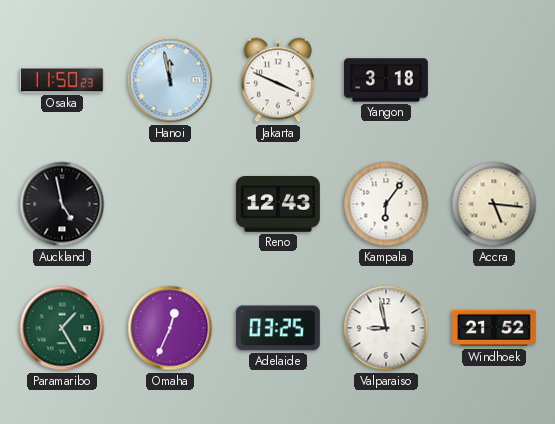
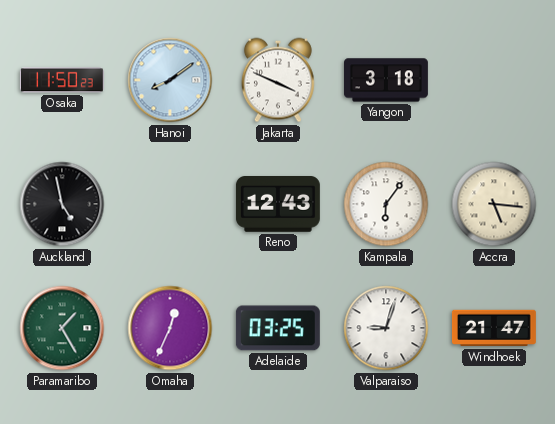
Hanoi: 11:58 -> 8:09 (170, 80)
Valparaiso: 8:58 -> 9:03 (386, 328)
Windhoek: 21:52 -> 21:47 (494, 328)
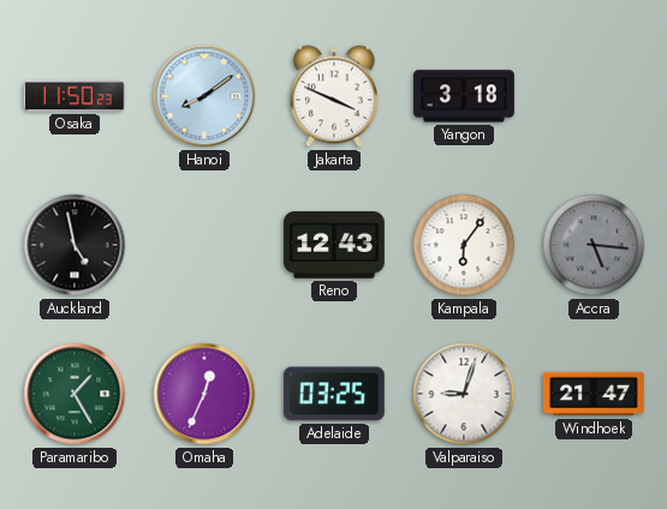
Accra dial: cream -> grey (594, 245)
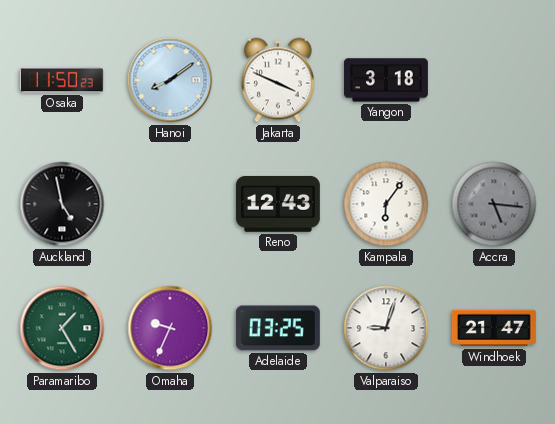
Omaha: 12:34 -> 9:34 (170, 328)
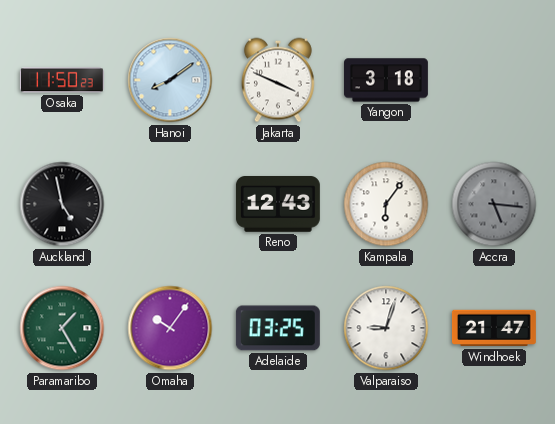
Omaha: 9:34 -> 10:06 (170, 328)
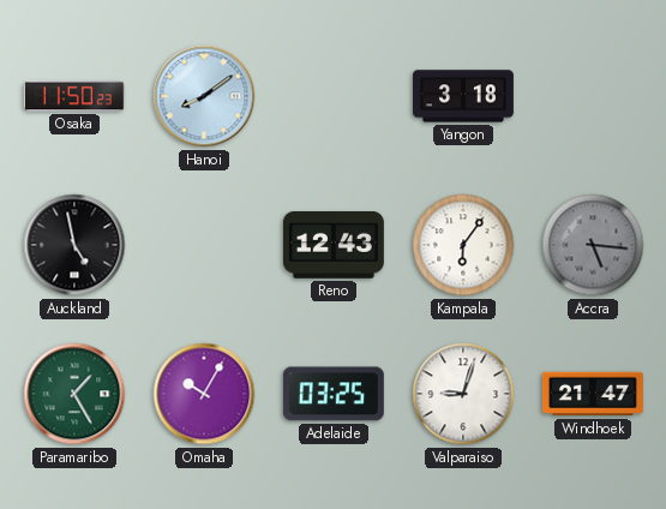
Jakarta: 3:49 -> none (278, 80)
Omaha: 10:06 -> 10:05 (204, 394)
